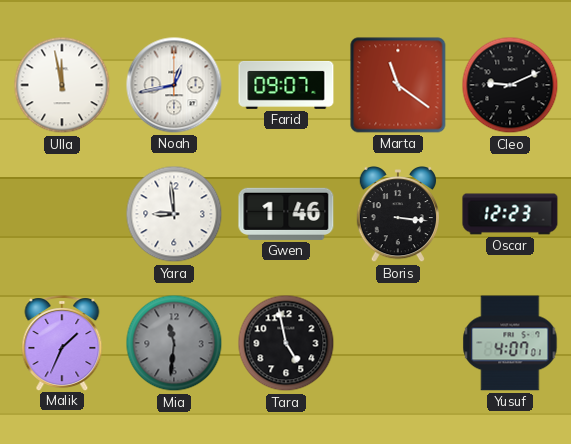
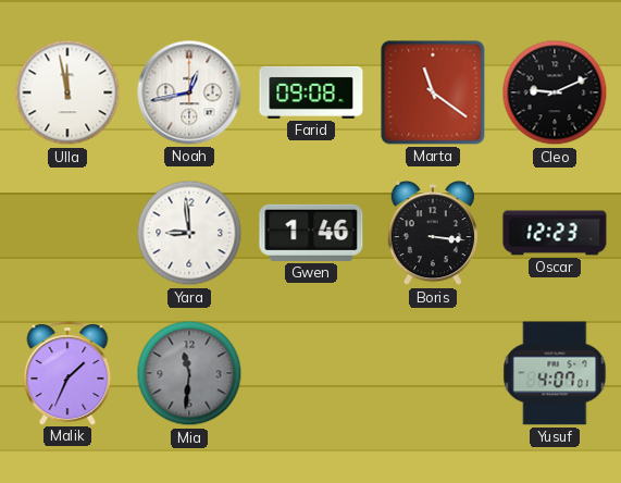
Farid: 09:07 -> 09:08 (311, 92)
Tara: 4:58 -> none (286, 343)
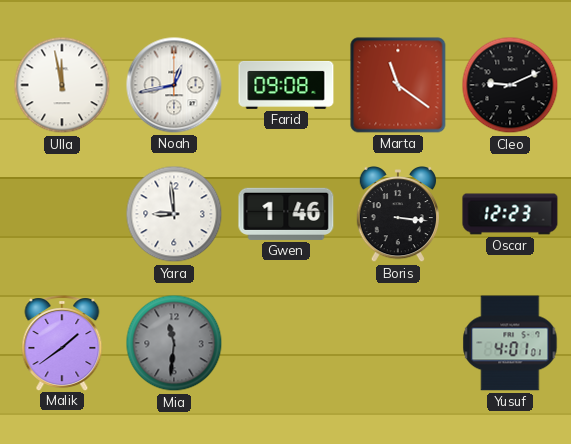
Malik: 1:34 -> 1:39 (62, 343)
Yusuf: 4:07 -> 4:01 (510, 343)
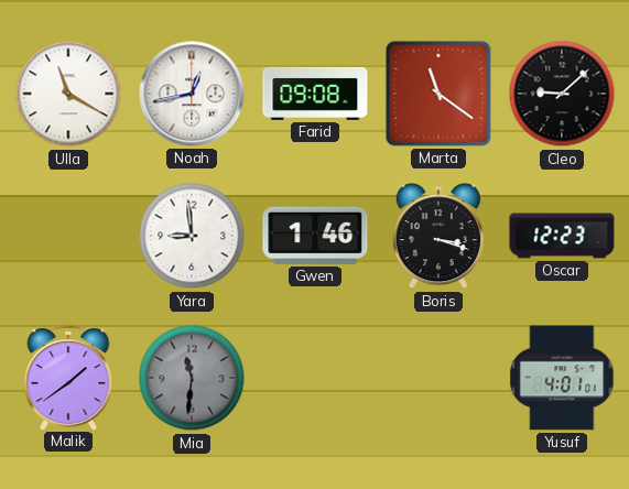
Ulla: 11:58 -> 11:20 (68, 94)
Cleo: 9:11 -> 9:08 (562, 94)
Boris: 3:16 -> 3:18 (437, 237)
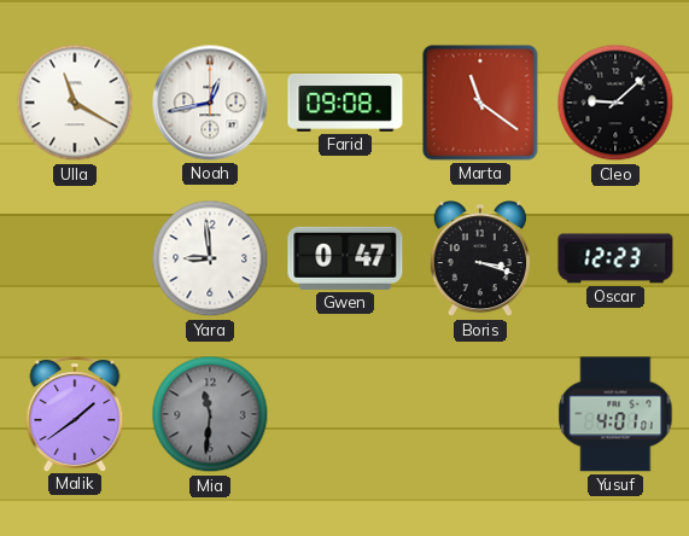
Gwen: 1:46 -> 0:47 (345, 258)
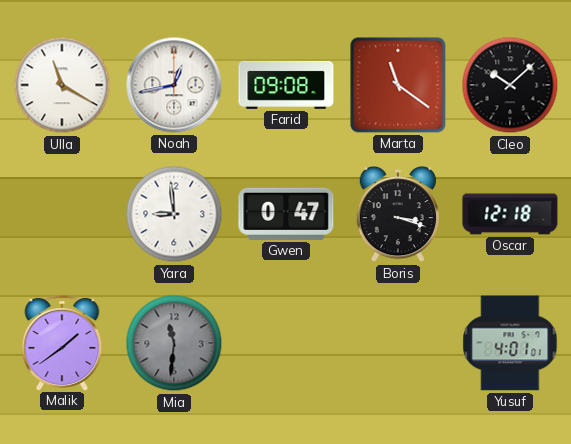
Cleo: 9:08 -> 10:08 (510, 85)
Oscar: 12:23 -> 12:18 (510, 214)
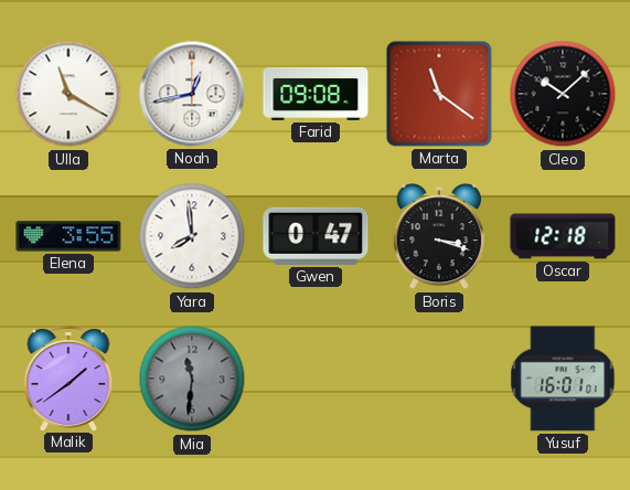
Elena: none -> 3:55 (68, 236)
Yara: 8:59 -> 7:59 (192, 236)
Yusuf: 4:01 -> 16:01 (563, 379)
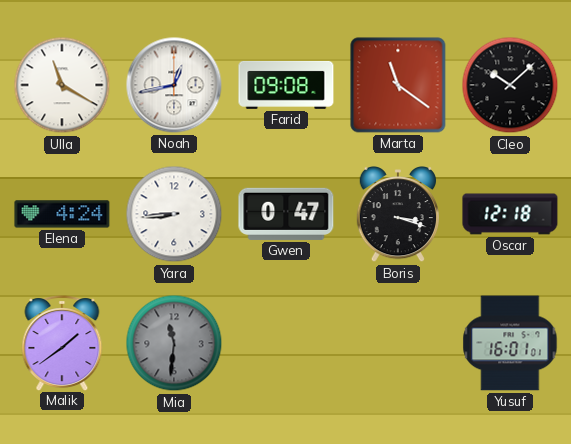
Elena: 3:55 -> 4:24 (62, 214)
Yara: 7:59 -> 8:44 (174, 214)
